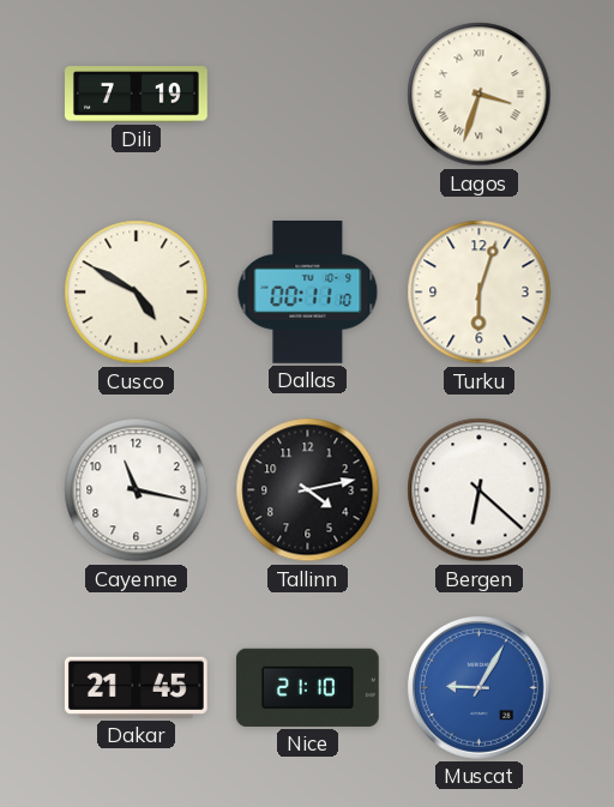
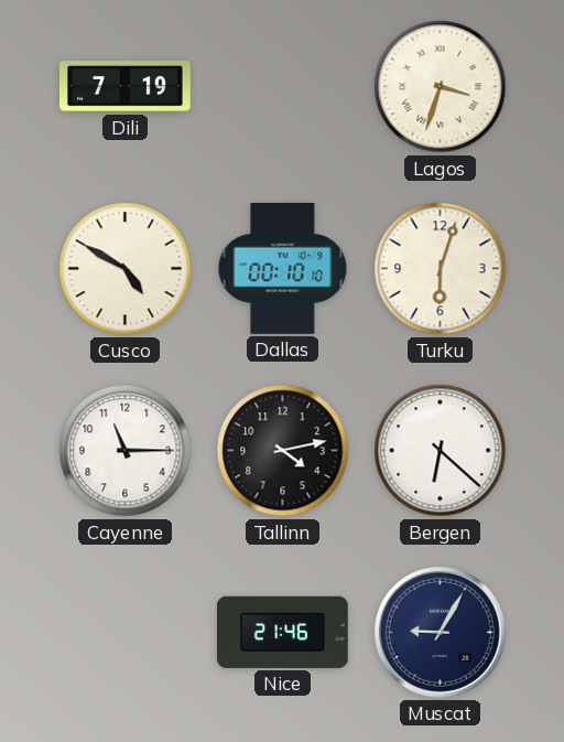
Dallas: 00:11 -> 00:10 (283, 268)
Cayenne: 11:17 -> 11:15 (126, 451)
Dakar: 21:45 -> none (136, 687)
Nice: 21:10 -> 21:46 (282, 632)
Muscat dial: blue -> navy (440, 632)
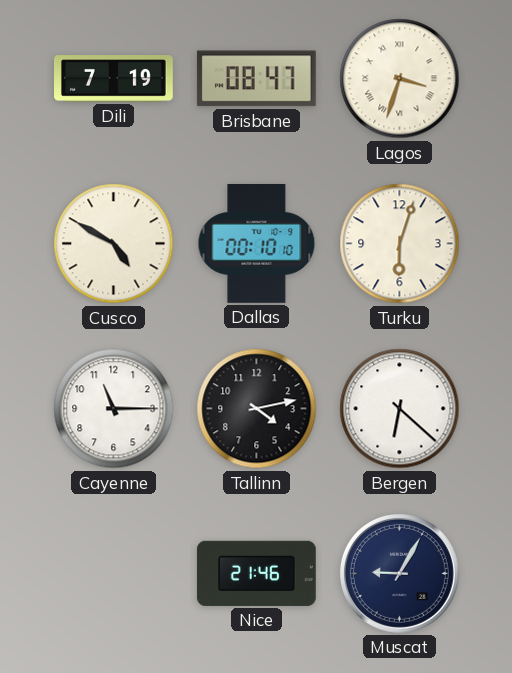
Brisbane: none -> 08:47 (256, 79)
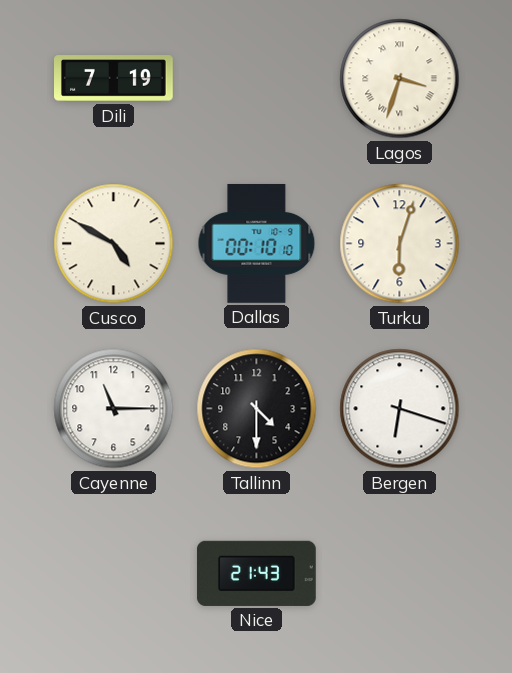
Brisbane: 08:47 -> none (256, 79)
Tallinn: 4:13 -> 4:30 (257, 409)
Bergen: 6:22 -> 6:18 (400, 409)
Nice: 21:46 -> 21:43 (256, 573)
Muscat: 9:05 -> none (399, 573)
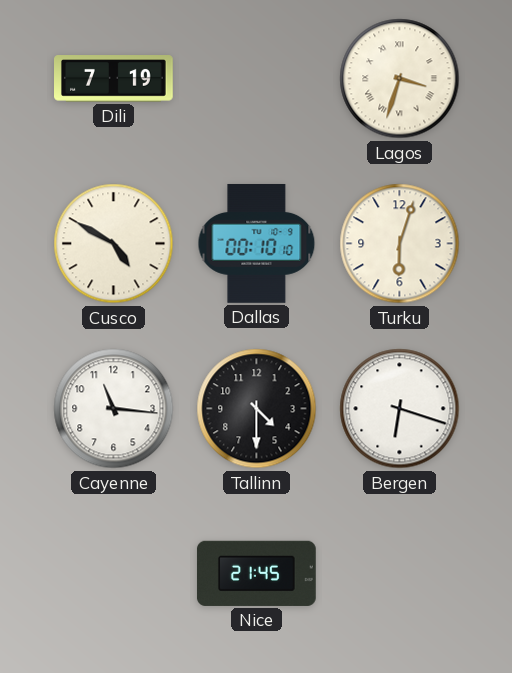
Cayenne: 11:15 -> 11:16 (114, 409)
Nice: 21:43 -> 21:45 (256, 573)
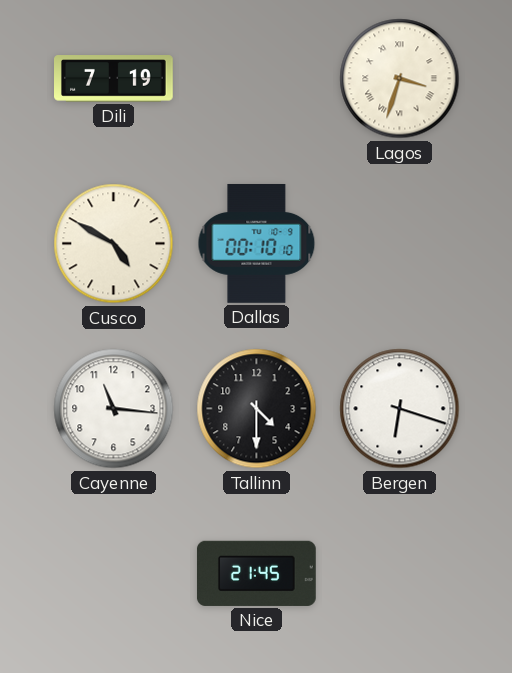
Turku: 6:03 -> none (400, 244)
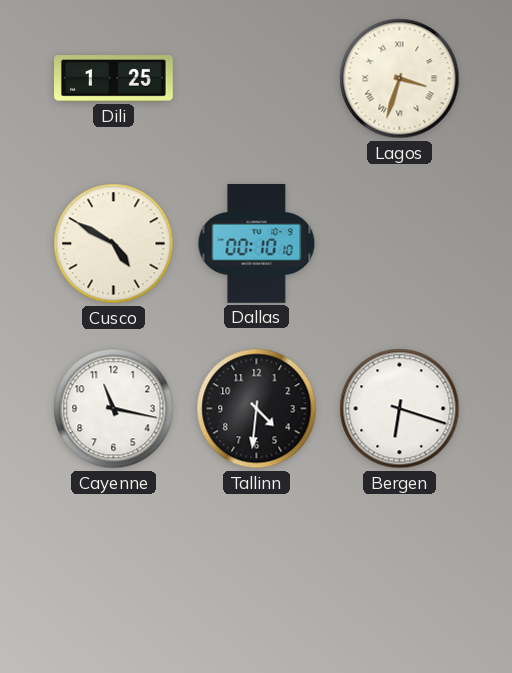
Dili: 7:19 -> 1:25 (114, 79)
Cayenne: 11:16 -> 11:17 (114, 409)
Tallinn: 4:30 -> 4:31 (257, 409)
Nice: 21:45 -> none (256, 573)
